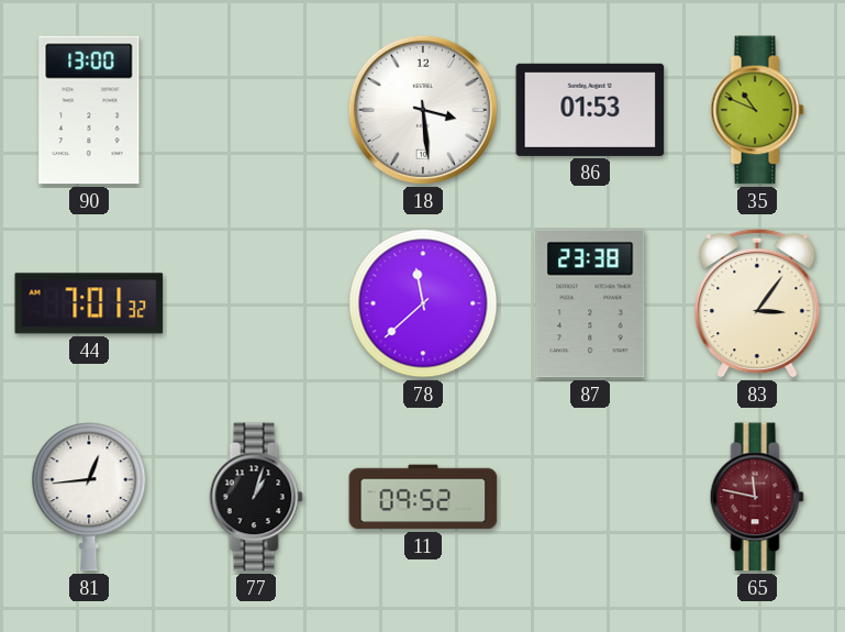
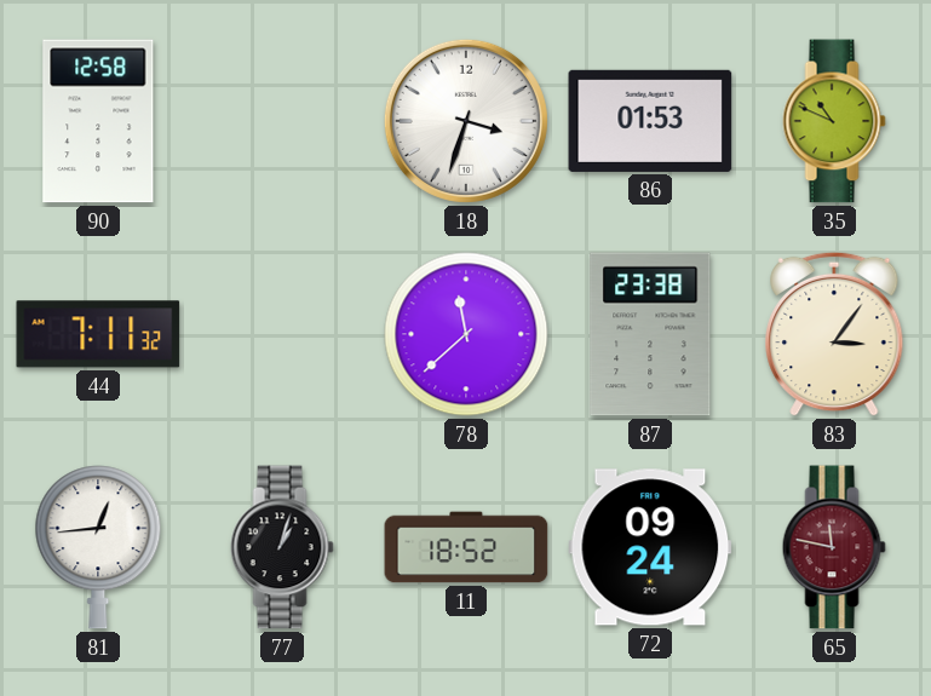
90: 13:00 -> 12:58 (98, 121)
18: 3:29 -> 3:33 (466, 121)
44: 7:01 -> 7:11 (98, 334)
11: 09:52 -> 18:52 (466, 547)
72: none -> 09:24 (650, 547)
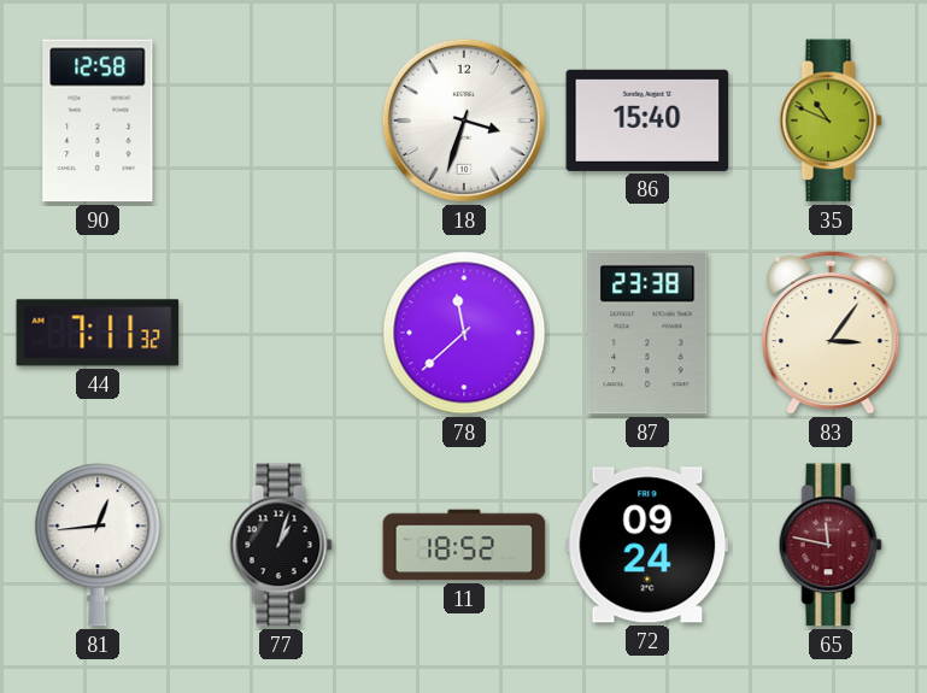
86: 01:53 -> 15:40 (647, 121)
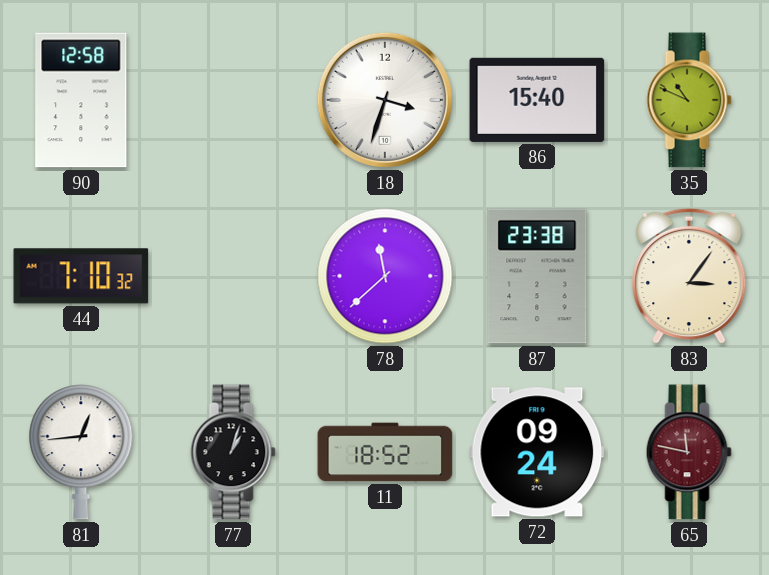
44: 7:11 -> 7:10 (81, 276)
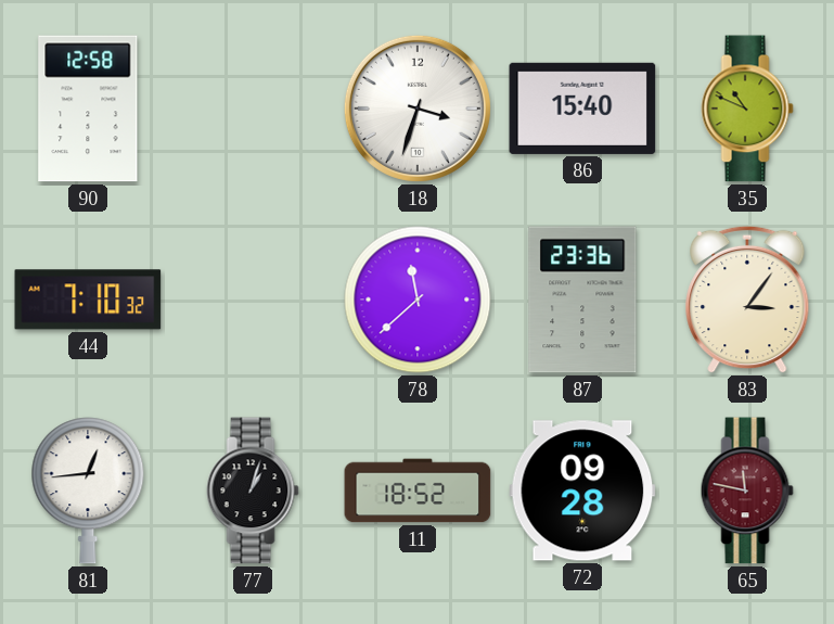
87: 23:38 -> 23:36 (582, 300)
72: 09:24 -> 09:28 (582, 491)
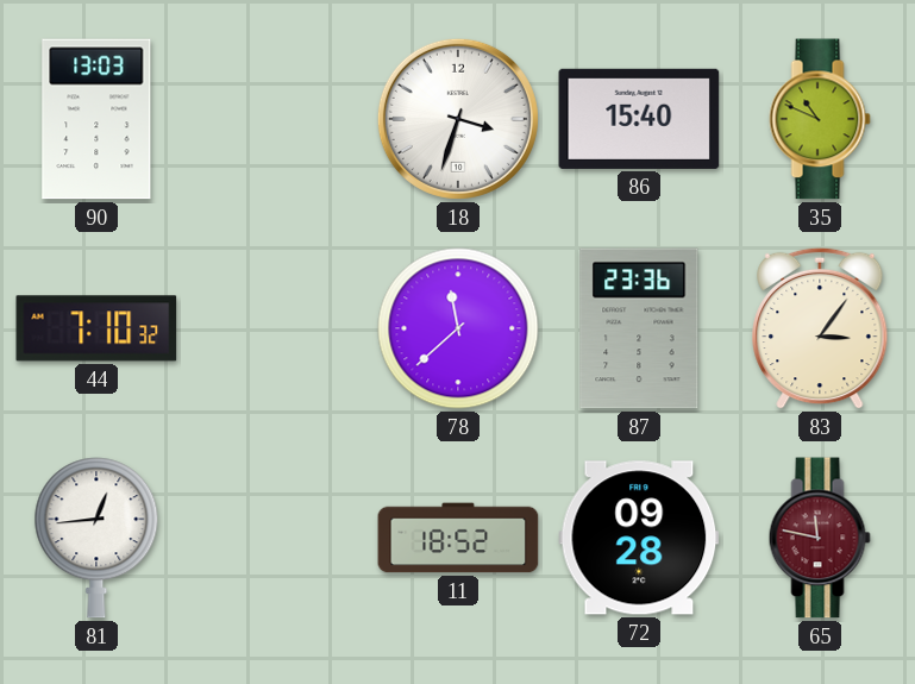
90: 12:58 -> 13:03 (96, 119)
77: 1:03 -> none (253, 491)
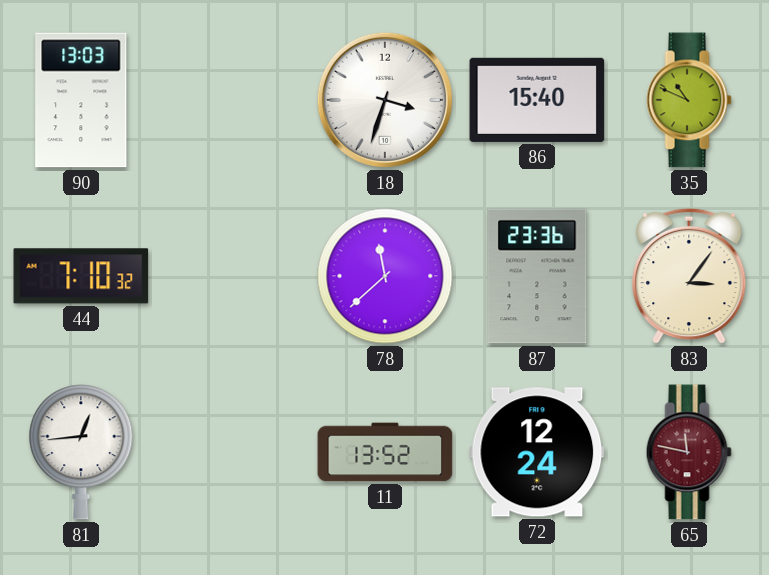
11: 18:52 -> 13:52 (385, 452)
72: 09:28 -> 12:24 (537, 452)
